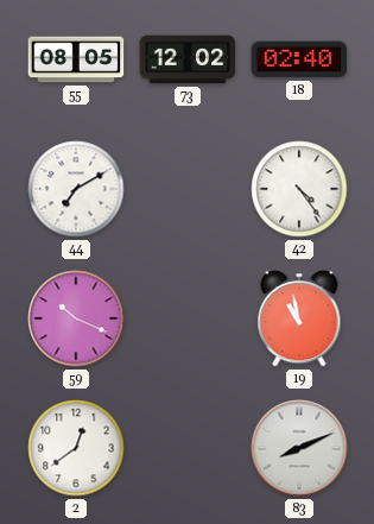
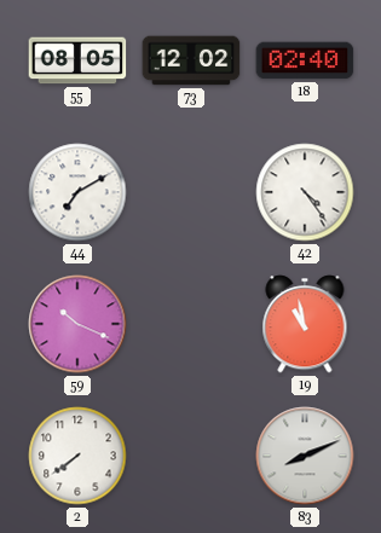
2: 12:39 -> 7:39 (77, 456)
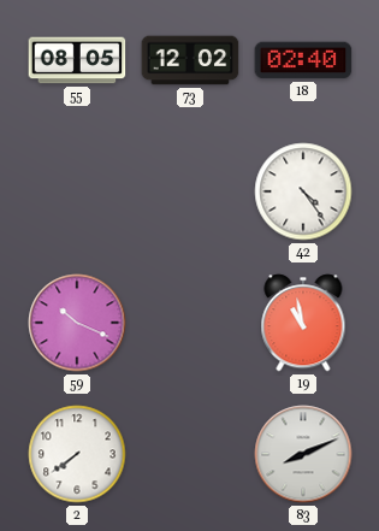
44: 7:10 -> none (77, 192)
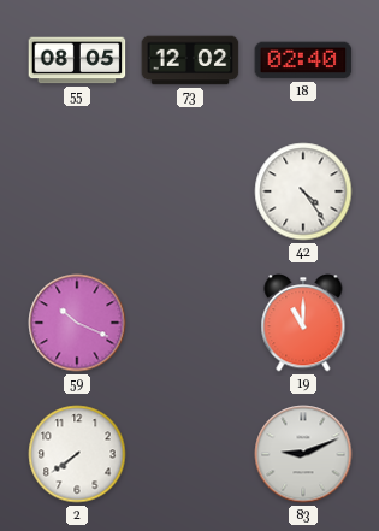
19: 10:58 -> 11:00 (303, 323)
83: 8:11 -> 9:11 (303, 454)
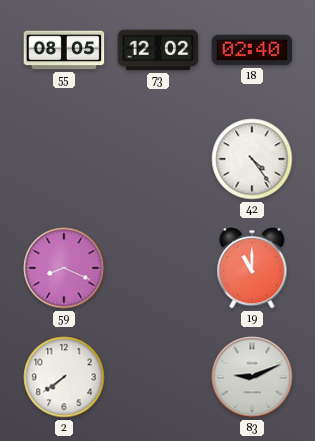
59: 10:19 -> 8:19 (64, 268)
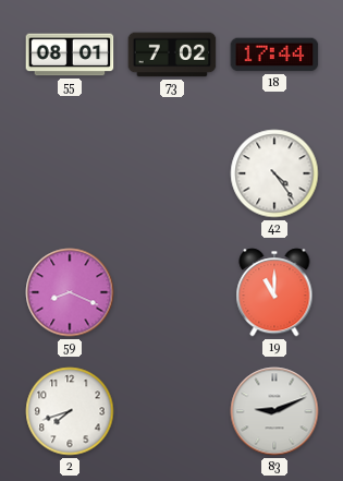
55: 08:05 -> 08:01 (70, 55)
73: 12:02 -> 7:02 (172, 55)
18: 02:40 -> 17:44 (274, 55)
2: 7:39 -> 7:42 (70, 411)
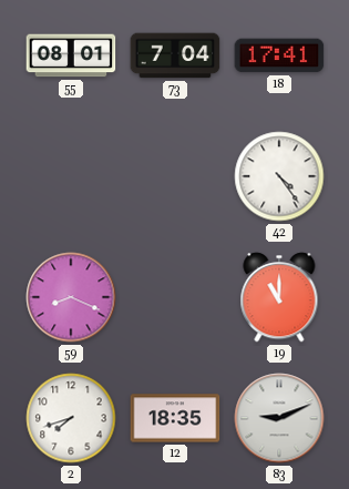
73: 7:02 -> 7:04 (175, 55)
18: 17:44 -> 17:41 (279, 55)
12: none -> 18:35 (175, 418)
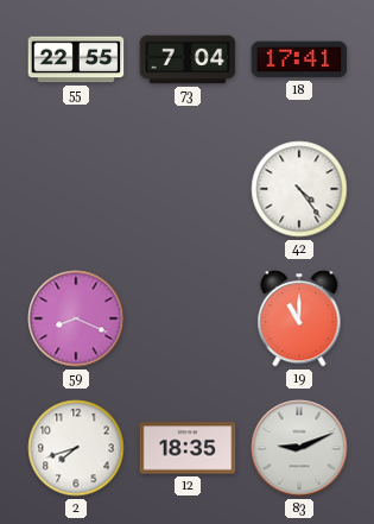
55: 08:01 -> 22:55 (76, 59)
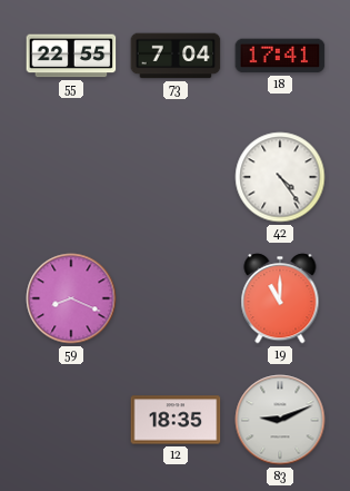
2: 7:42 -> none (76, 448)
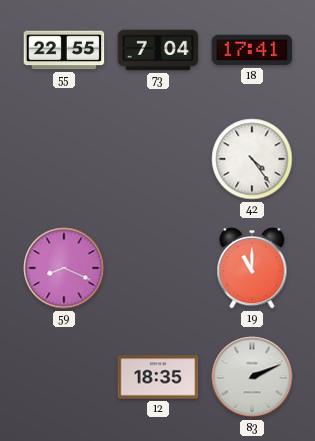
83: 9:11 -> 2:11 (252, 377)
